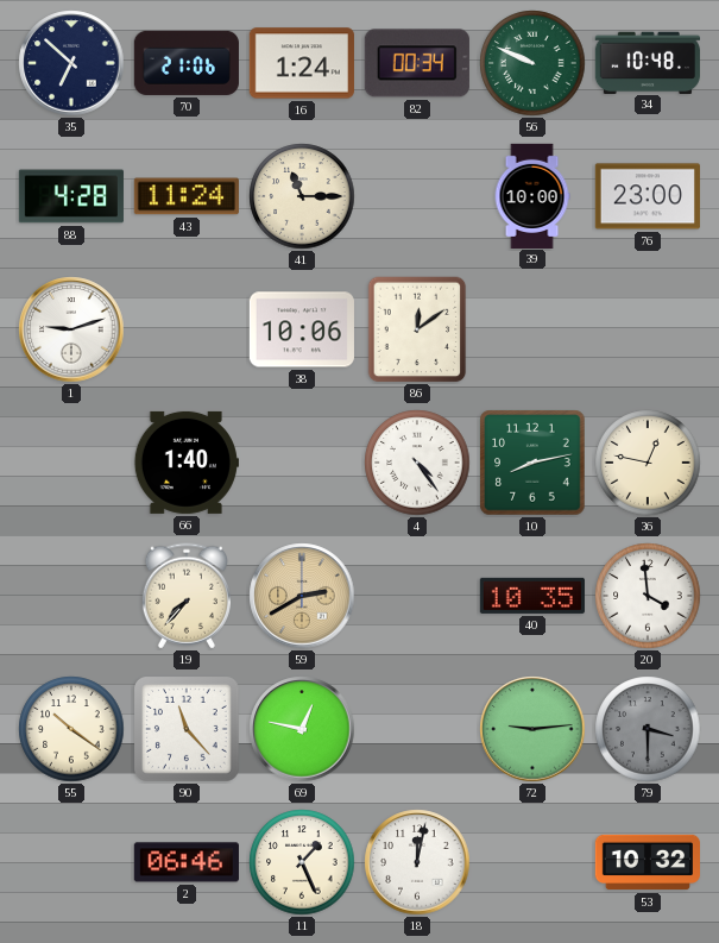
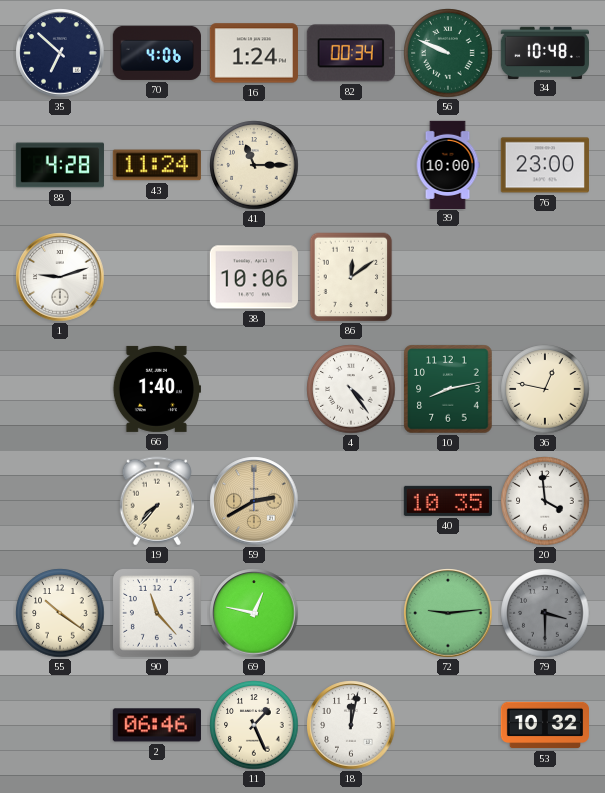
70: 21:06 -> 4:06 (157, 53)
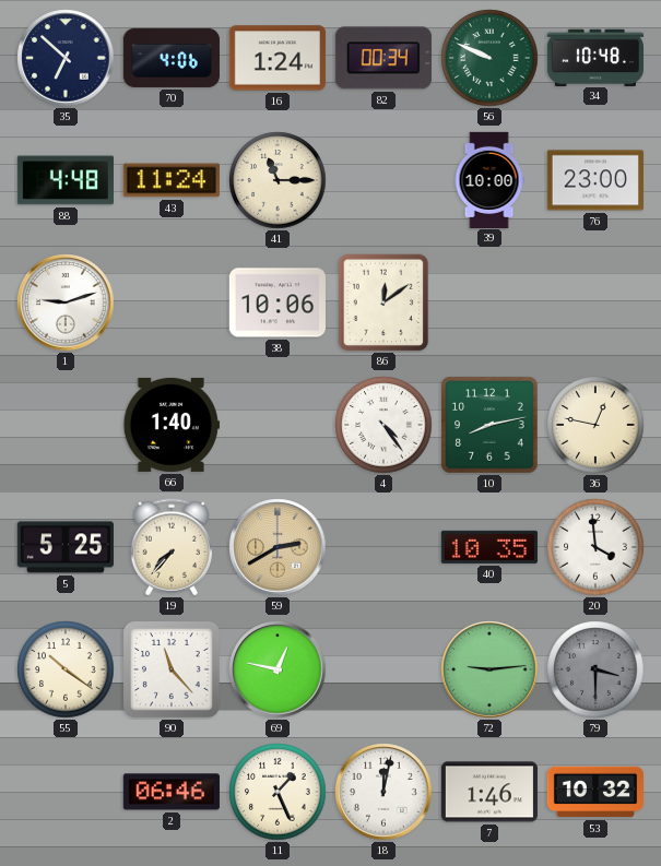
88: 4:28 -> 4:48 (66, 180)
5: none -> 5:25 (66, 547)
7: none -> 1:46 (489, 792)
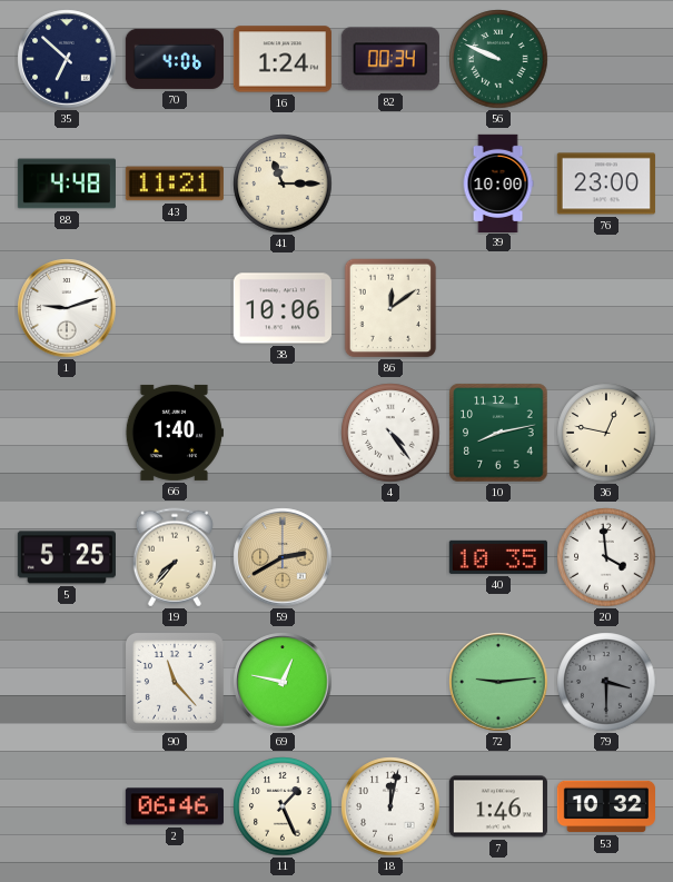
34: 10:48 -> none (595, 57)
43: 11:24 -> 11:21 (175, 184)
55: 10:21 -> none (66, 669)
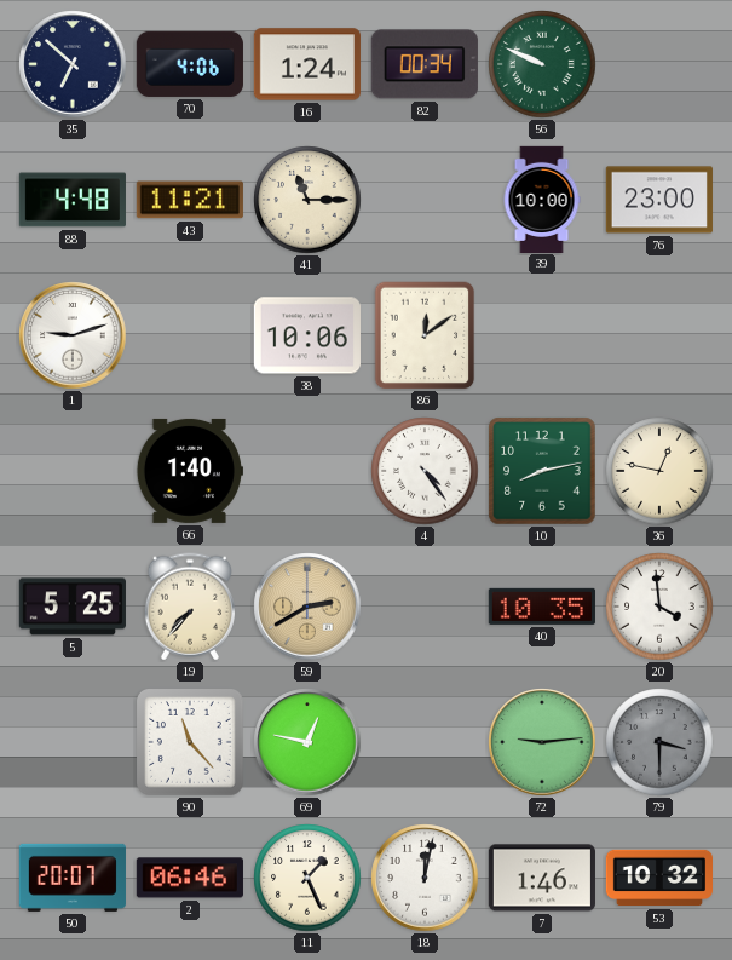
50: none -> 20:07 (73, 878)
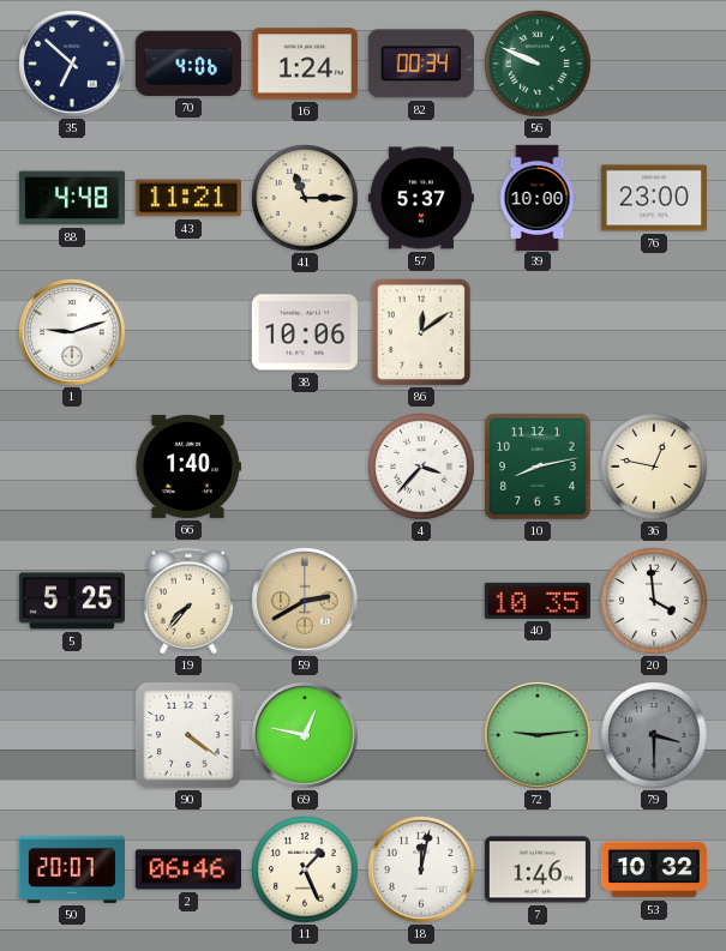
57: none -> 5:37 (421, 198)
4: 4:24 -> 3:37 (421, 467)
90: 11:23 -> 4:21 (190, 736)
